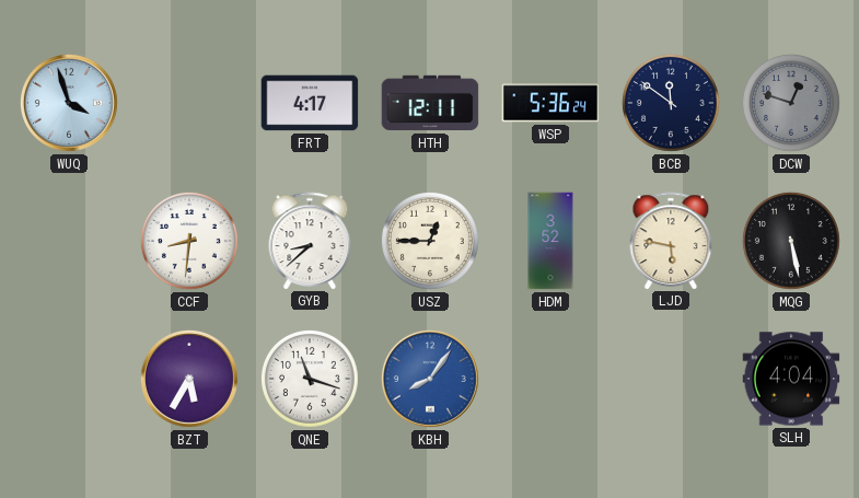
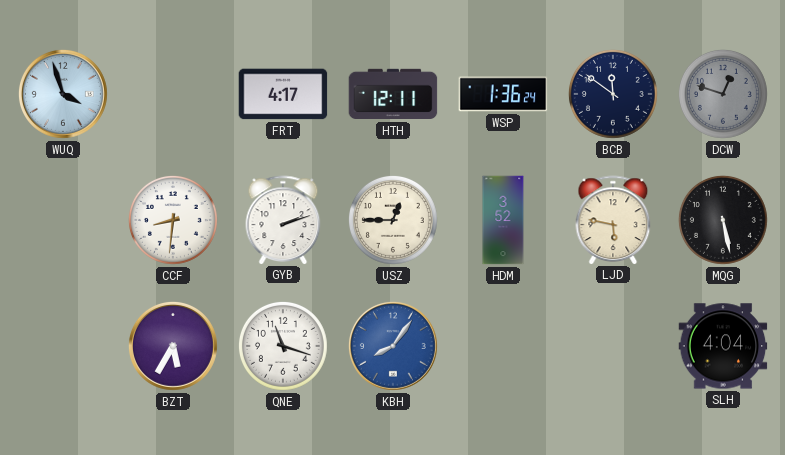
WSP: 5:36 -> 1:36 (503, 94)
GYB: 8:38 -> 2:12 (283, 220)
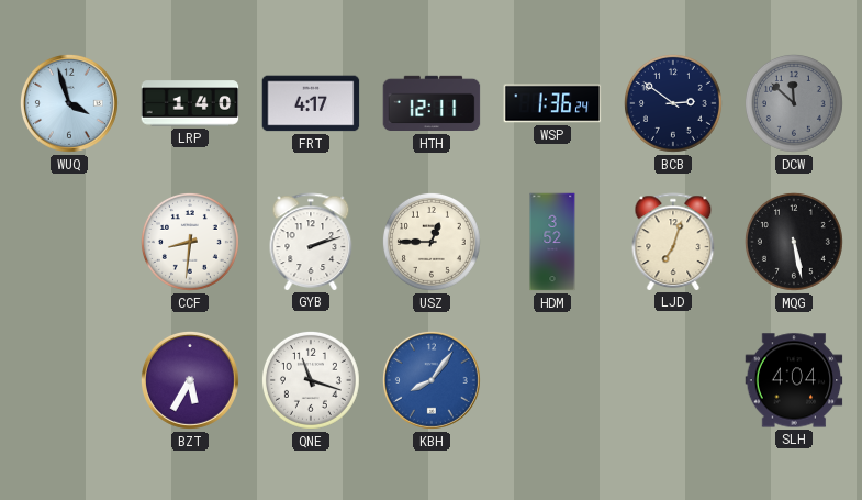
LRP: none -> 1:40 (190, 103)
BCB: 11:51 -> 2:51 (673, 103)
DCW: 12:48 -> 11:52 (794, 103)
LJD: 5:47 -> 7:03 (673, 242)
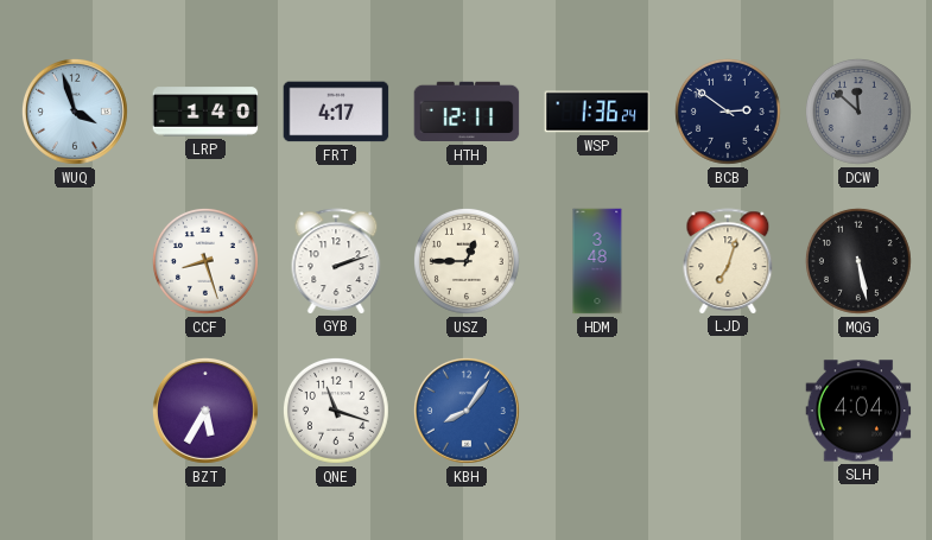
CCF: 8:31 -> 8:27 (205, 261)
HDM: 3:52 -> 3:48 (597, 261)
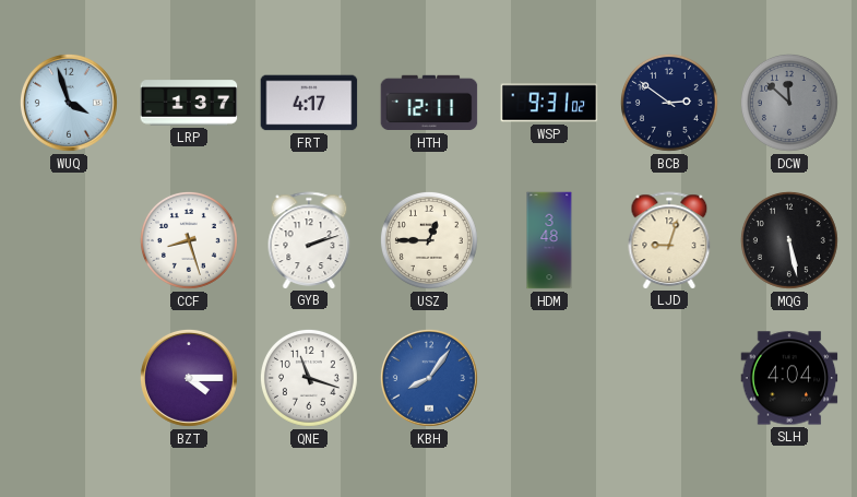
LRP: 1:40 -> 1:37 (189, 103)
WSP: 1:36 -> 9:31 (549, 103)
LJD: 7:03 -> 9:03 (669, 240)
BZT: 5:35 -> 4:15 (189, 378)
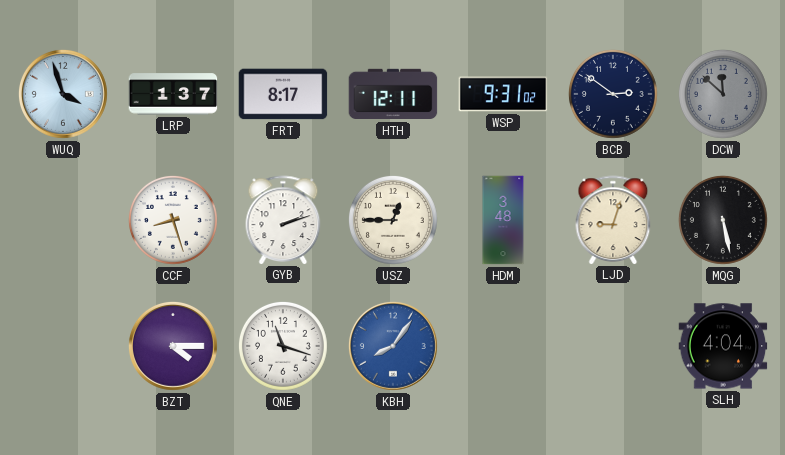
FRT: 4:17 -> 8:17 (283, 94)
